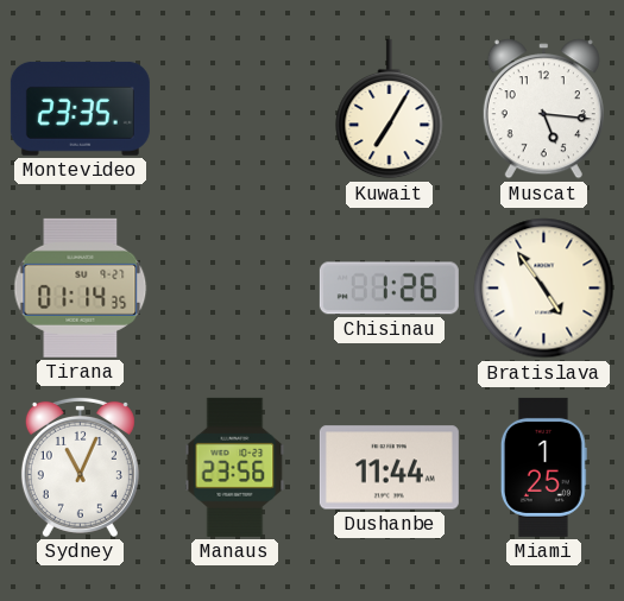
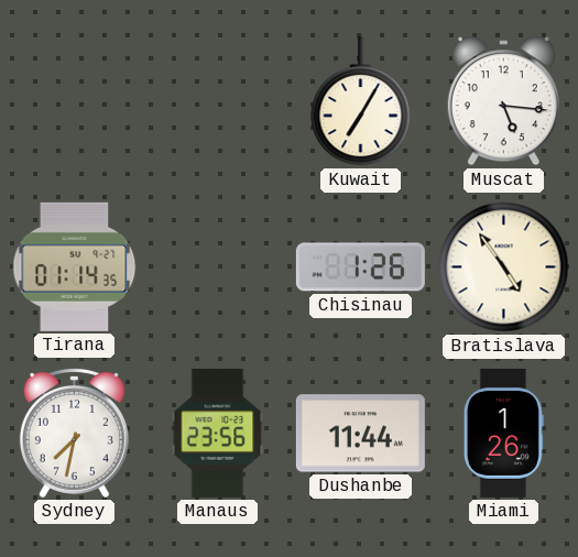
Montevideo: 23:35 -> none (80, 108)
Sydney: 11:04 -> 7:32 (74, 433)
Miami: 1:25 -> 1:26 (503, 433)
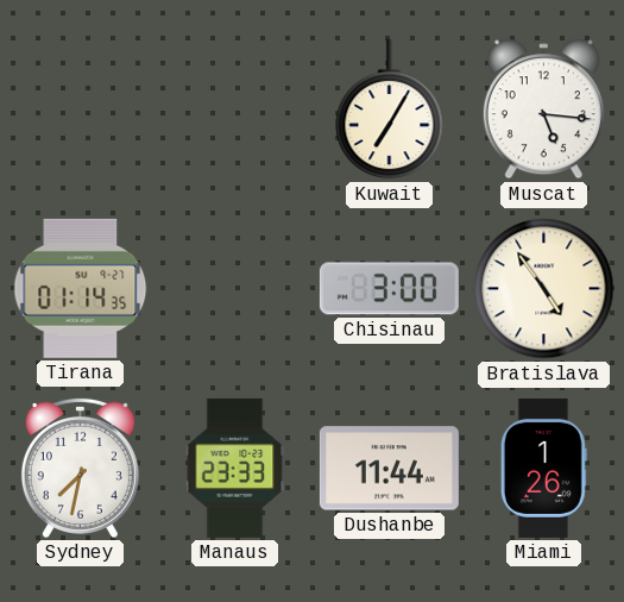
Chisinau: 1:26 -> 3:00 (389, 289)
Manaus: 23:56 -> 23:33 (235, 468)
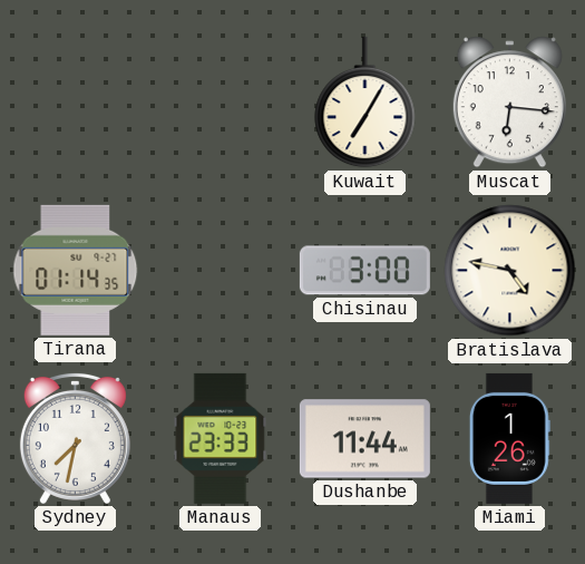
Muscat: 5:16 -> 6:16 (509, 103)
Bratislava: 4:54 -> 4:47 (510, 271)
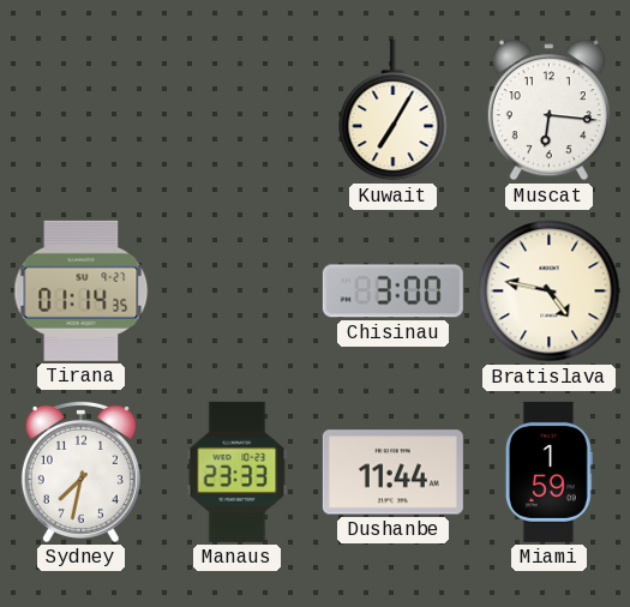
Miami: 1:26 -> 1:59 (548, 471)
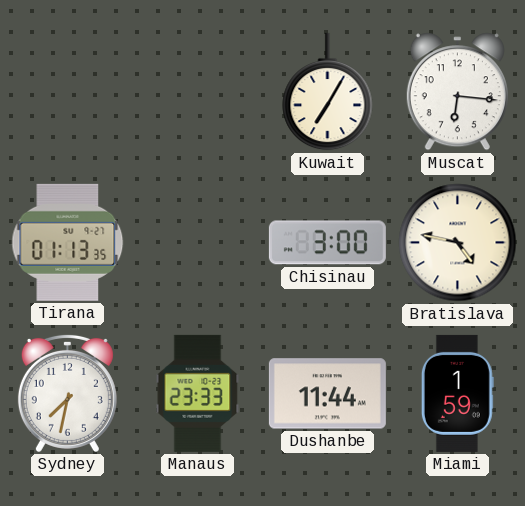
Tirana: 01:14 -> 01:13 (68, 242)
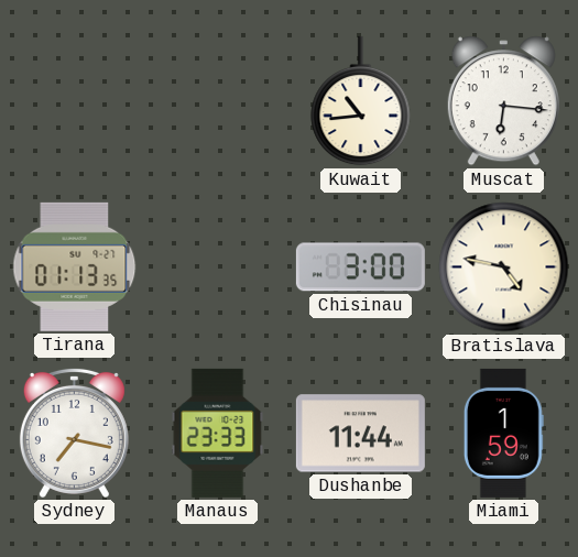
Kuwait: 7:05 -> 10:44 (361, 101)
Sydney: 7:32 -> 7:17 (74, 433)
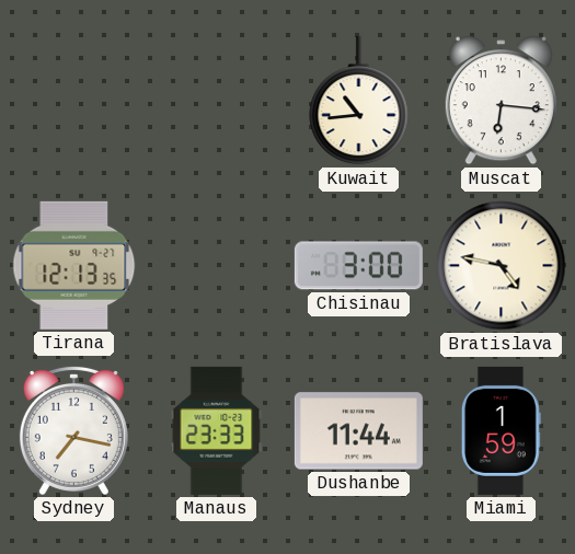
Tirana: 01:13 -> 12:13 (74, 265)
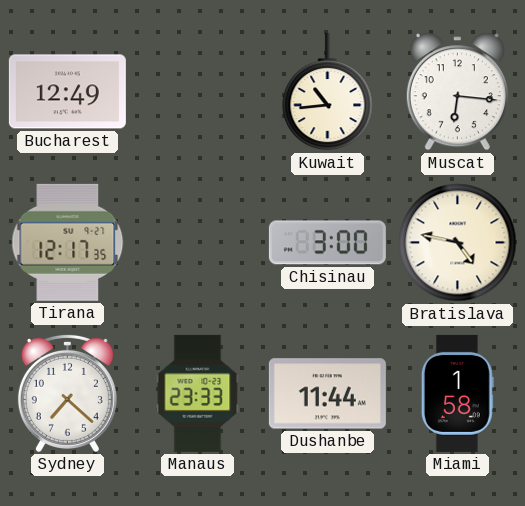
Bucharest: none -> 12:49 (67, 92)
Tirana: 12:13 -> 12:17 (68, 242)
Sydney: 7:17 -> 7:22 (67, 393)
Miami: 1:59 -> 1:58 (457, 393)
